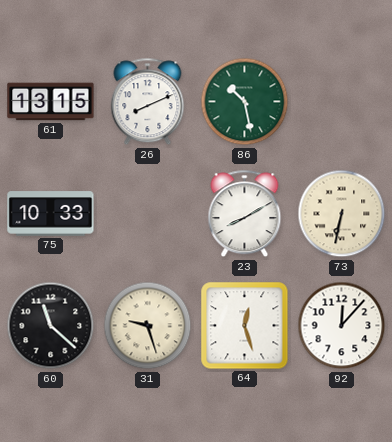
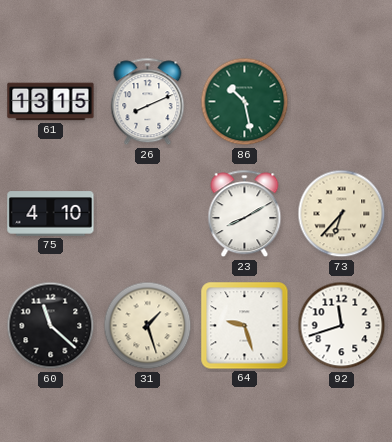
75: 10:33 -> 4:10 (51, 214)
73: 6:32 -> 6:37 (342, 214)
31: 9:27 -> 1:27 (148, 326)
64: 12:27 -> 9:27 (245, 326)
92: 12:07 -> 11:42 (342, 326)
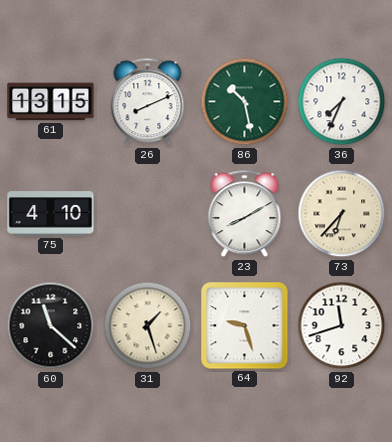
36: none -> 7:34 (342, 102)
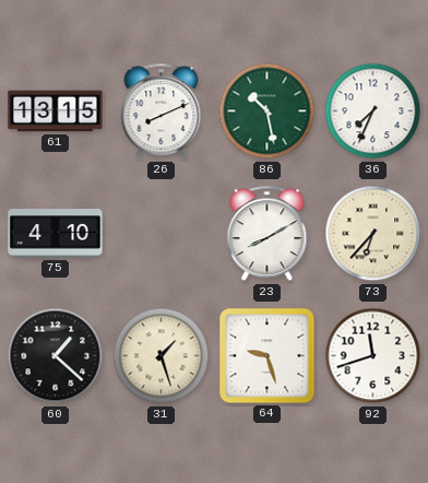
60: 11:22 -> 1:22 (56, 356)
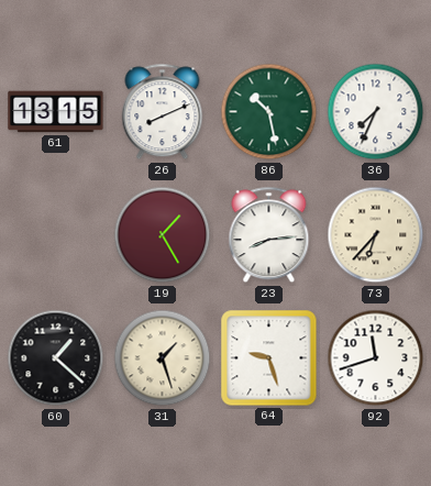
75: 4:10 -> none (56, 234)
19: none -> 1:25 (163, 235)
23: 8:10 -> 8:14 (269, 235)
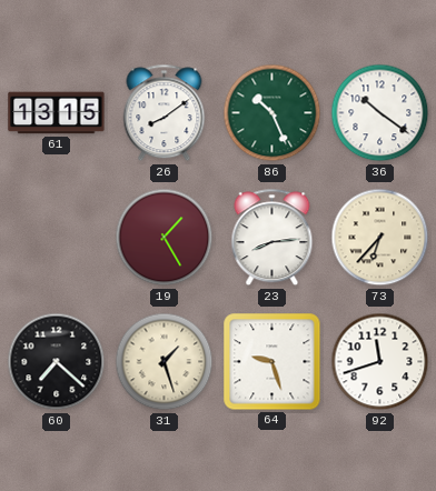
26: 8:11 -> 8:09 (165, 113)
86: 10:28 -> 10:26 (272, 113)
36: 7:34 -> 10:21 (380, 113)
60: 1:22 -> 7:22 (57, 362)
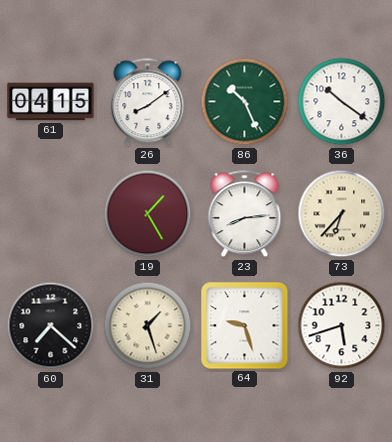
61: 13:15 -> 04:15 (51, 102)
92: 11:42 -> 5:42 (342, 326)
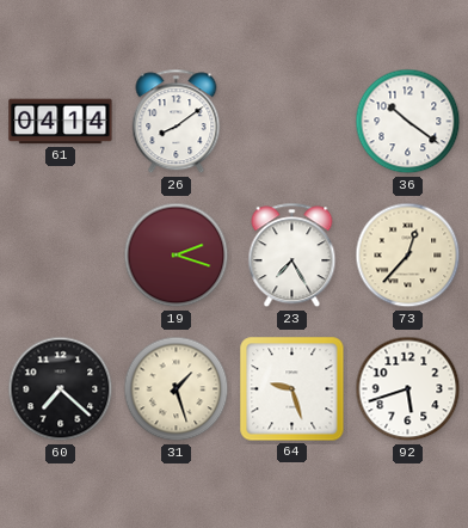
61: 04:15 -> 04:14 (61, 122)
86: 10:26 -> none (245, 102)
19: 1:25 -> 2:18 (177, 256)
23: 8:14 -> 7:25 (292, 256)
73: 6:37 -> 12:37 (408, 256)
